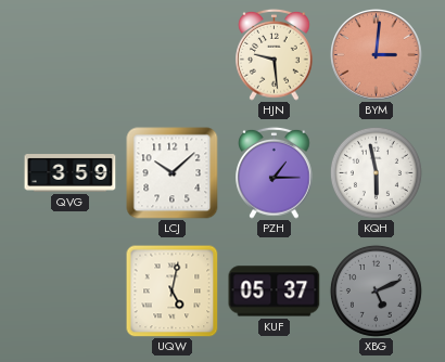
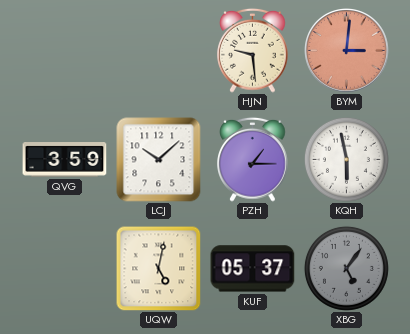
XBG: 5:11 -> 5:06 (346, 268)
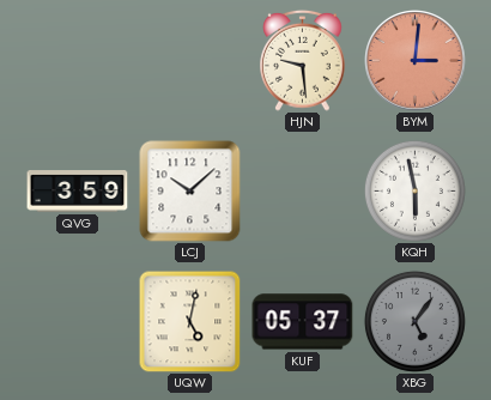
PZH: 1:15 -> none (253, 159)
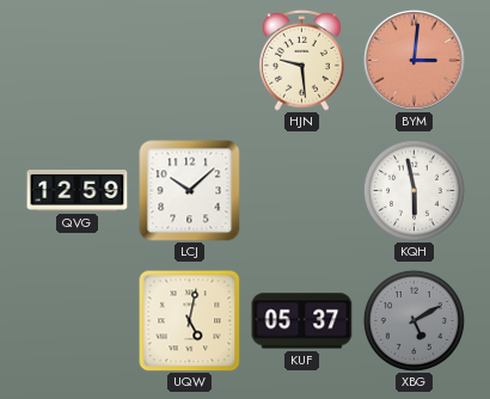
QVG: 3:59 -> 12:59 (78, 191)
XBG: 5:06 -> 5:10 (414, 320)
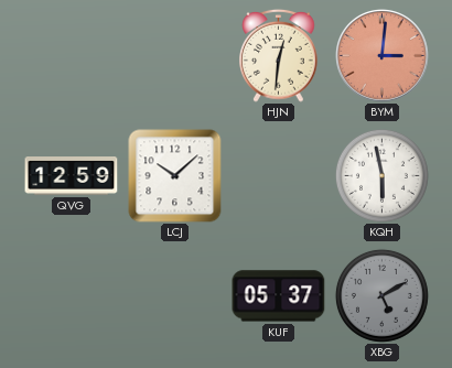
HJN: 9:29 -> 12:31 (279, 55)
UQW: 5:02 -> none (190, 321)
